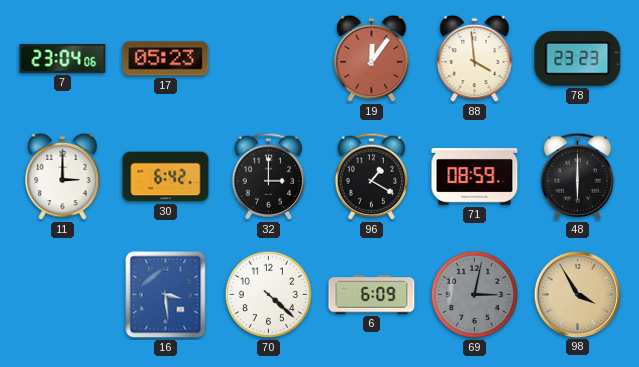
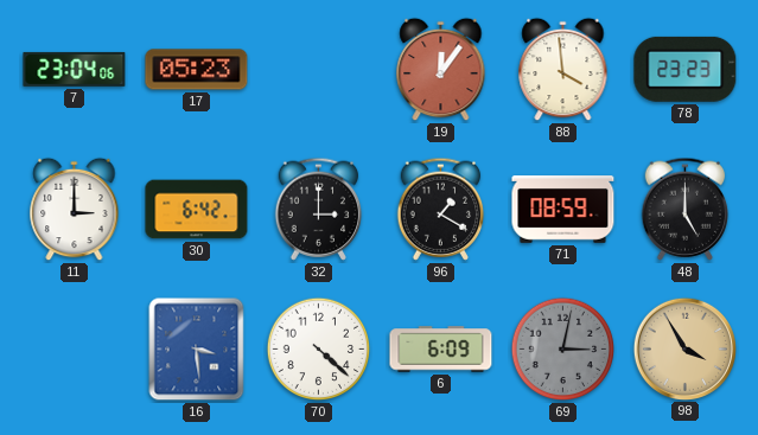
48: 6:00 -> 5:00 (686, 209)
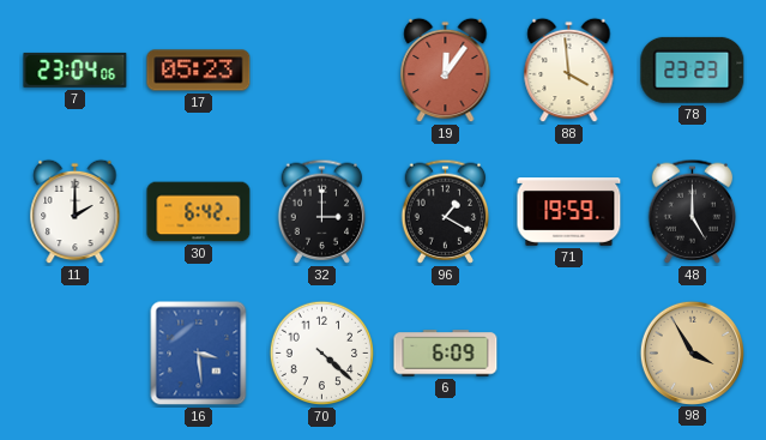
11: 3:00 -> 2:00 (76, 212)
71: 08:59 -> 19:59 (569, 212)
69: 3:02 -> none (563, 350)
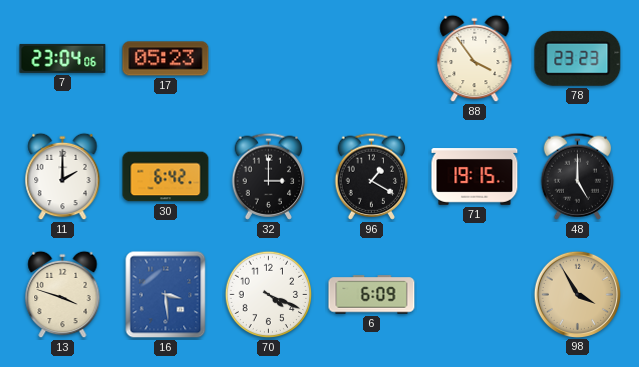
19: 12:06 -> none (446, 71)
88: 3:59 -> 3:54 (475, 59)
71: 19:59 -> 19:15 (475, 177)
13: none -> 3:48 (63, 295)
70: 4:22 -> 4:19 (269, 295)
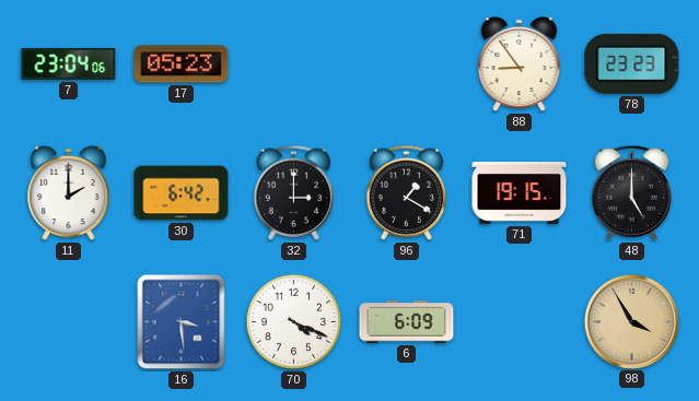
88: 3:54 -> 8:54 (520, 64)
13: 3:48 -> none (63, 295)
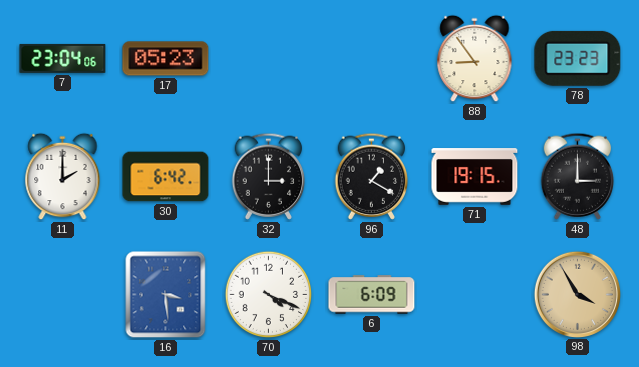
48: 5:00 -> 3:00 (578, 176)
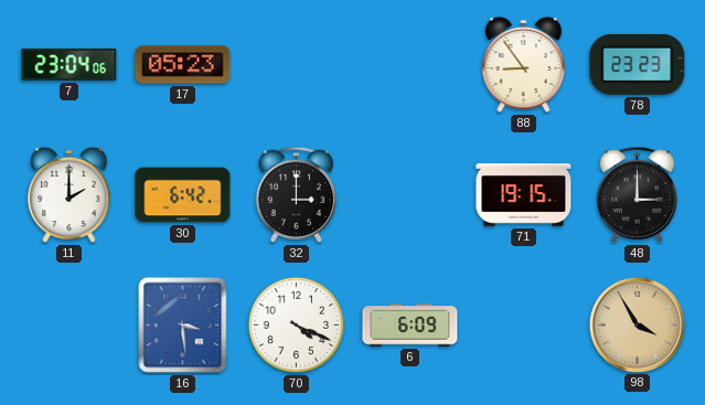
96: 1:20 -> none (372, 176)
